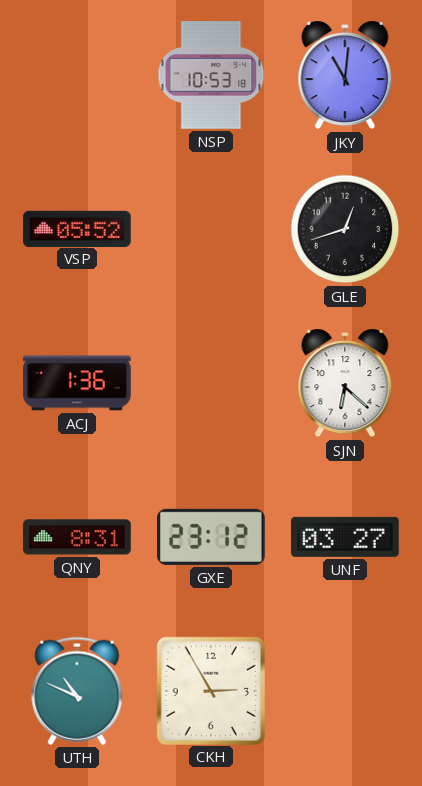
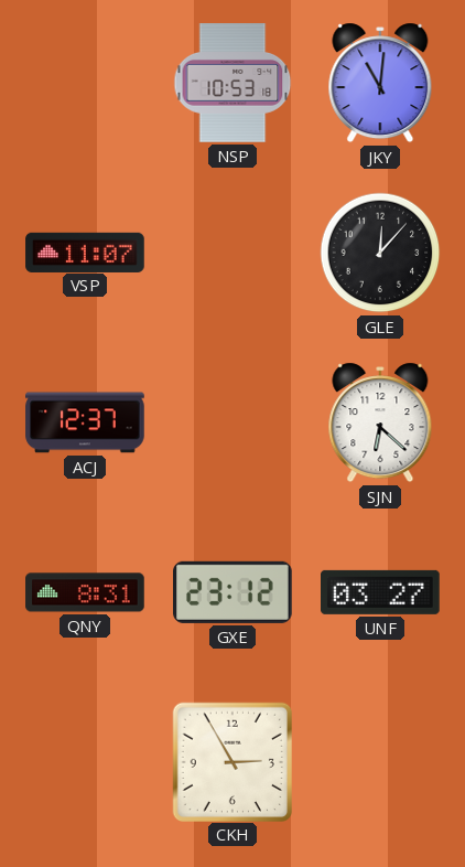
VSP: 05:52 -> 11:07 (85, 251)
GLE: 12:42 -> 12:07 (380, 253)
ACJ: 1:36 -> 12:37 (85, 422)
UTH: 10:49 -> none (77, 691)
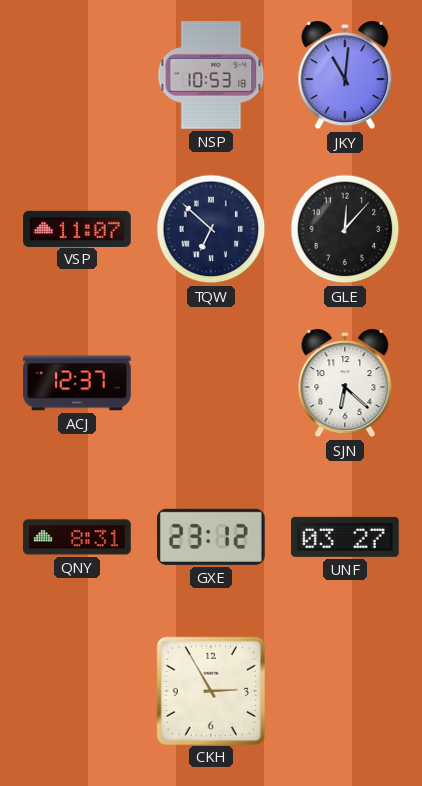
TQW: none -> 6:52 (211, 229)
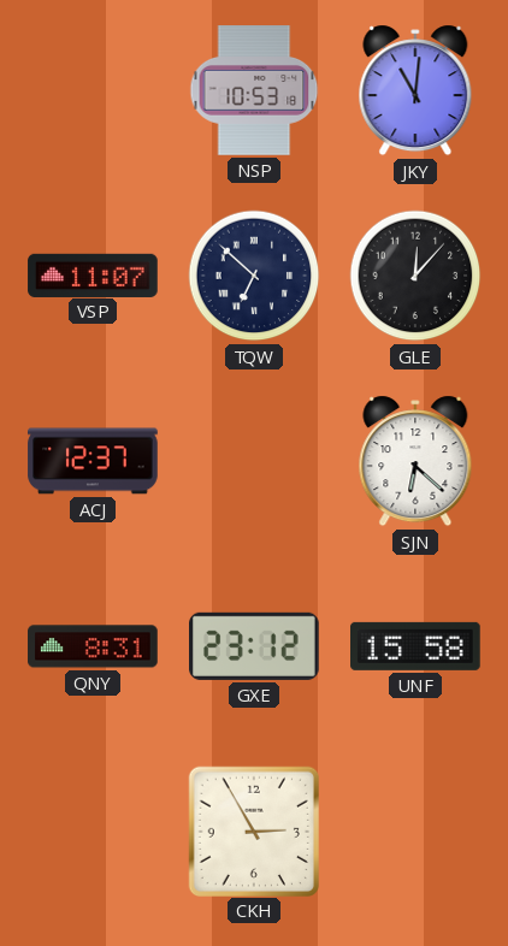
UNF: 03:27 -> 15:58 (417, 646)
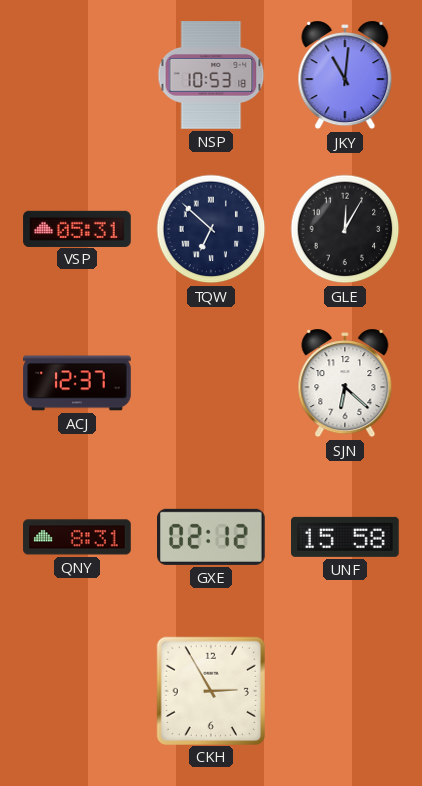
VSP: 11:07 -> 05:31 (77, 228)
GLE: 12:07 -> 12:05 (345, 229)
GXE: 23:12 -> 02:12 (212, 537)
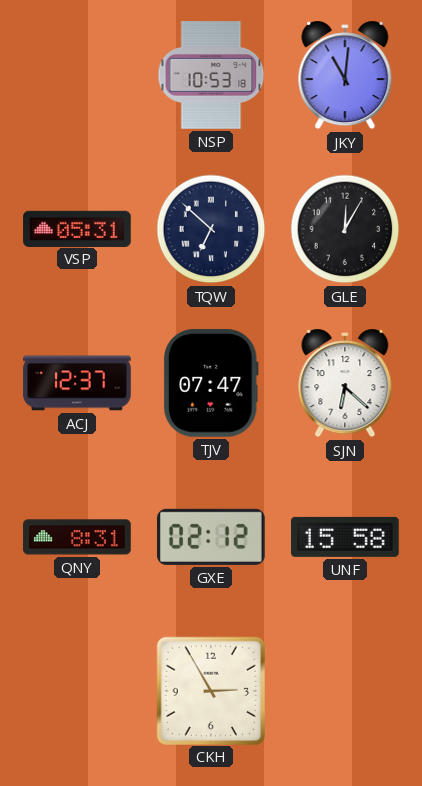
TJV: none -> 07:47 (211, 383)
